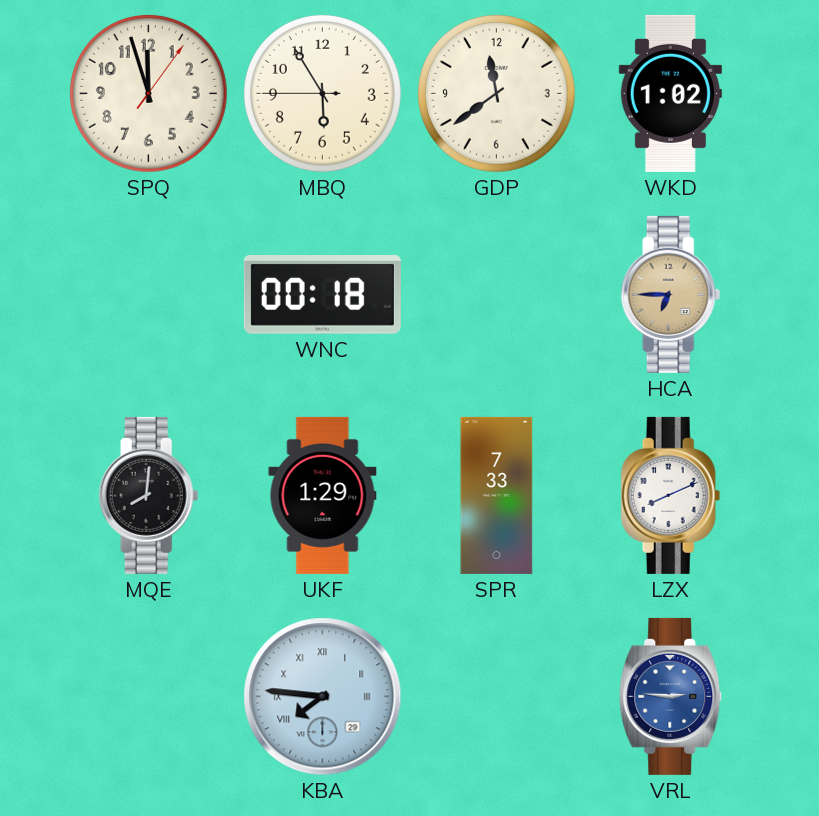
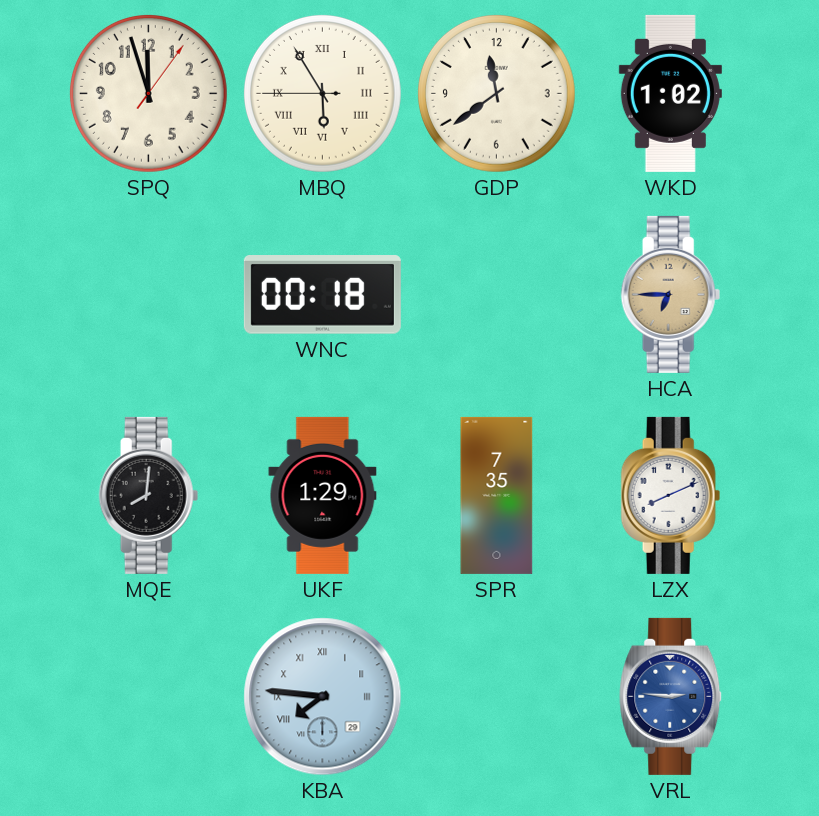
MBQ numerals: Arabic -> Roman (322, 93)
SPR: 7:33 -> 7:35 (497, 495)
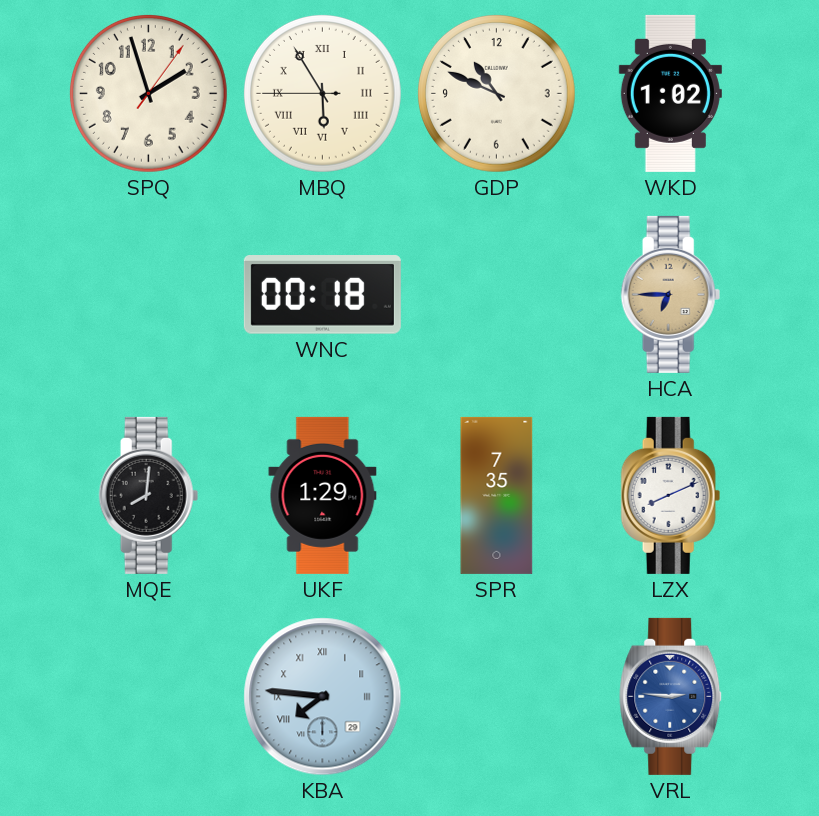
SPQ: 11:57 -> 1:57 (148, 93)
GDP: 11:39 -> 10:49 (496, 93)
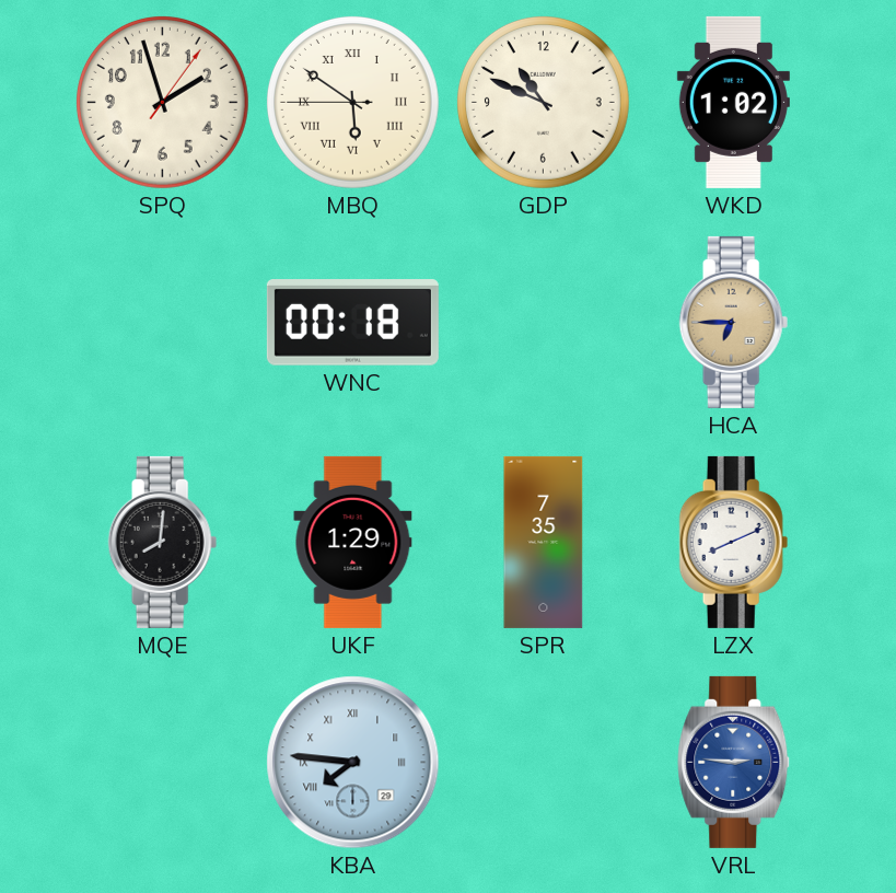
MBQ: 5:54 -> 5:50 (352, 102)
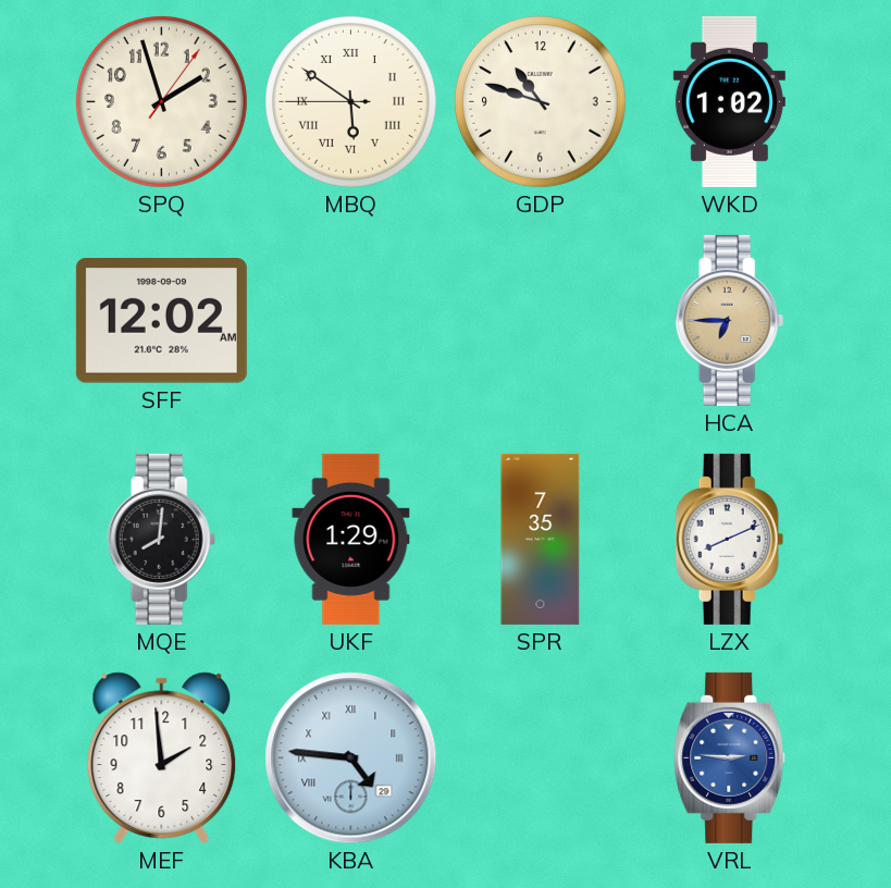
GDP: 10:49 -> 10:48 (540, 101)
SFF: none -> 12:02 (161, 321)
WNC: 00:18 -> none (352, 323)
MEF: none -> 1:59 (162, 757)
KBA: 7:46 -> 4:46 (351, 758)
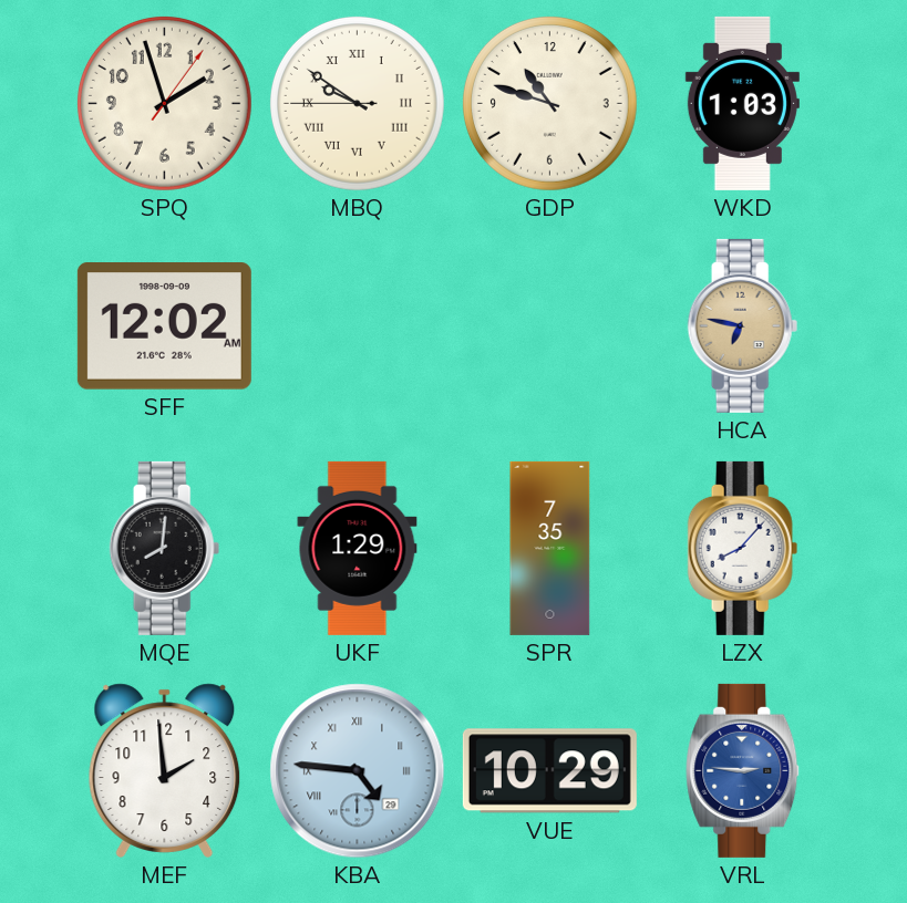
MBQ: 5:50 -> 9:50 (357, 103)
WKD: 1:02 -> 1:03 (742, 103)
HCA: 6:45 -> 6:47 (743, 325)
LZX: 8:11 -> 8:07 (743, 548)
VUE: none -> 10:29 (549, 771)
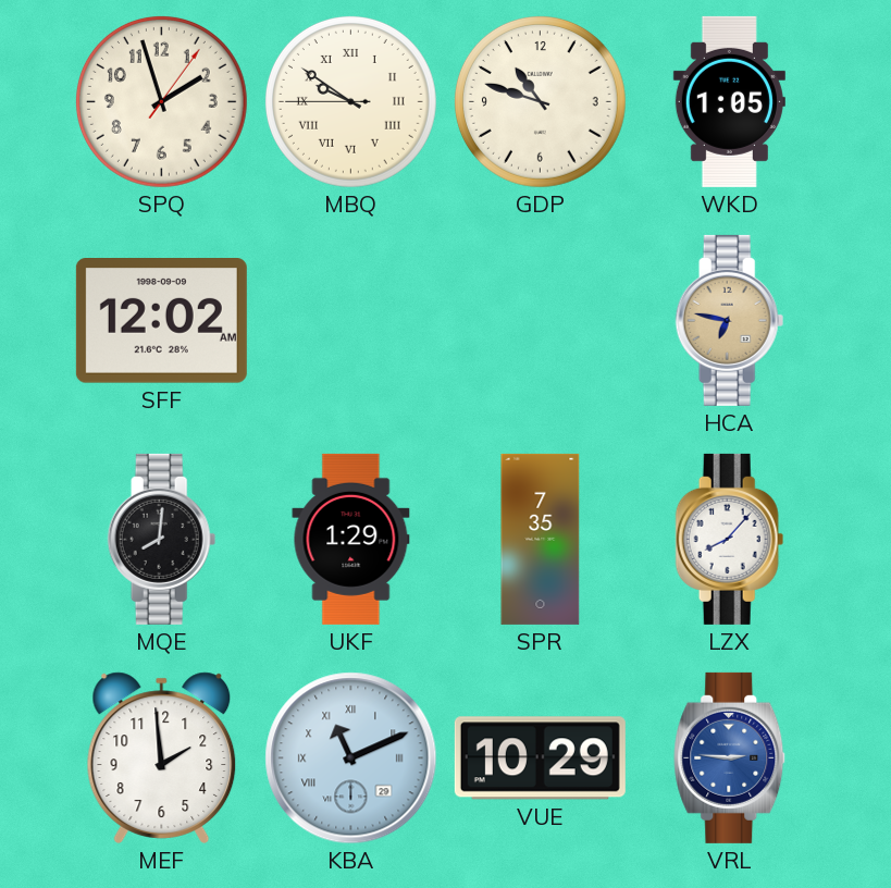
WKD: 1:03 -> 1:05 (729, 101)
KBA: 4:46 -> 11:11 (351, 758)
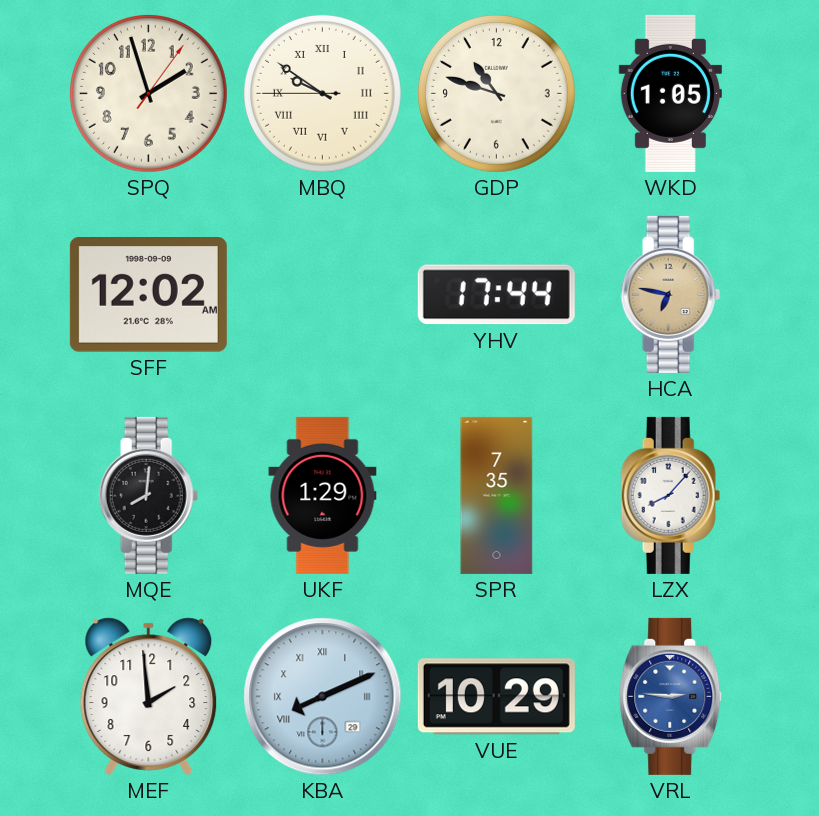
YHV: none -> 17:44 (496, 295)
KBA: 11:11 -> 8:11 (323, 697)
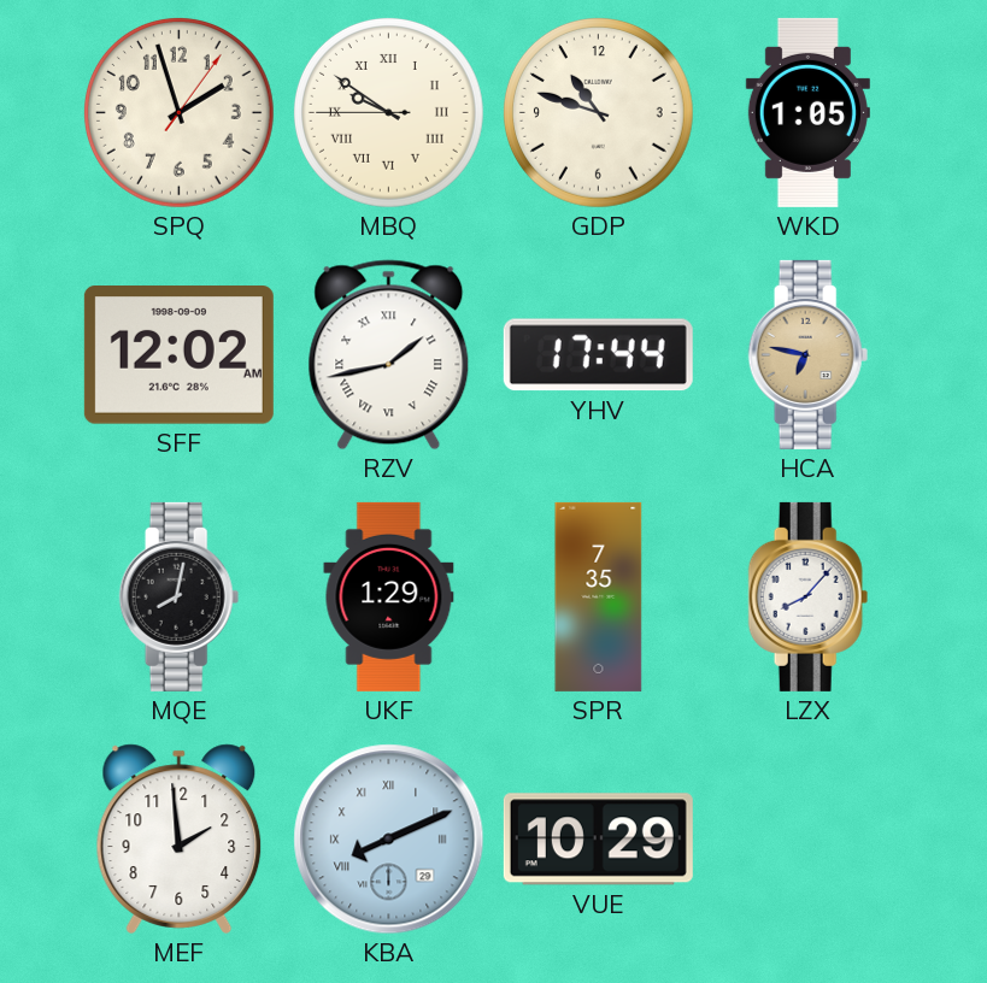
RZV: none -> 1:43 (389, 355)
MQE: 8:01 -> 8:02 (180, 596)
VRL: 2:46 -> none (671, 696)
